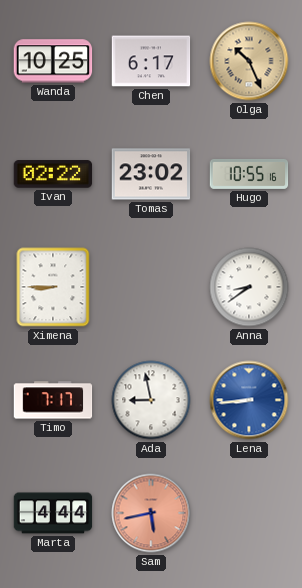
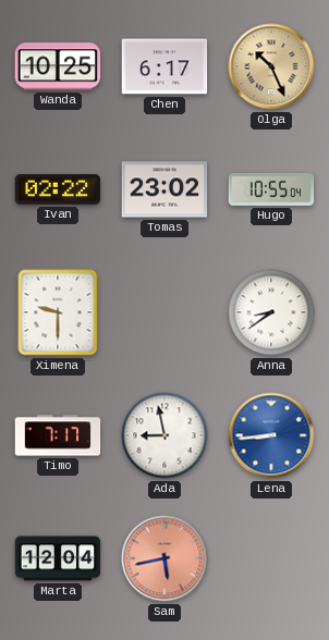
Hugo: 10:55:16 -> 10:55:04 (271, 189)
Ximena: 8:45 -> 9:30 (58, 312)
Marta: 4:44 -> 12:04 (58, 558)
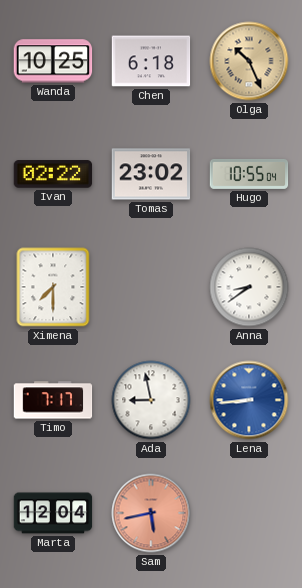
Chen: 6:17 -> 6:18 (151, 61)
Ximena: 9:30 -> 7:30 (53, 287)
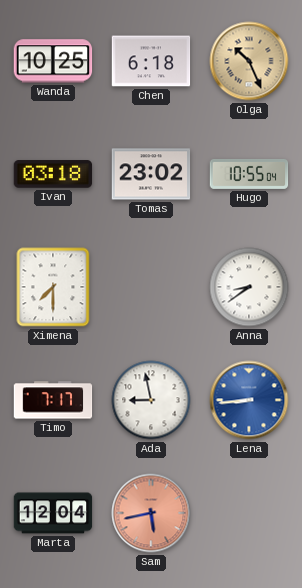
Ivan: 02:22 -> 03:18 (53, 174)
